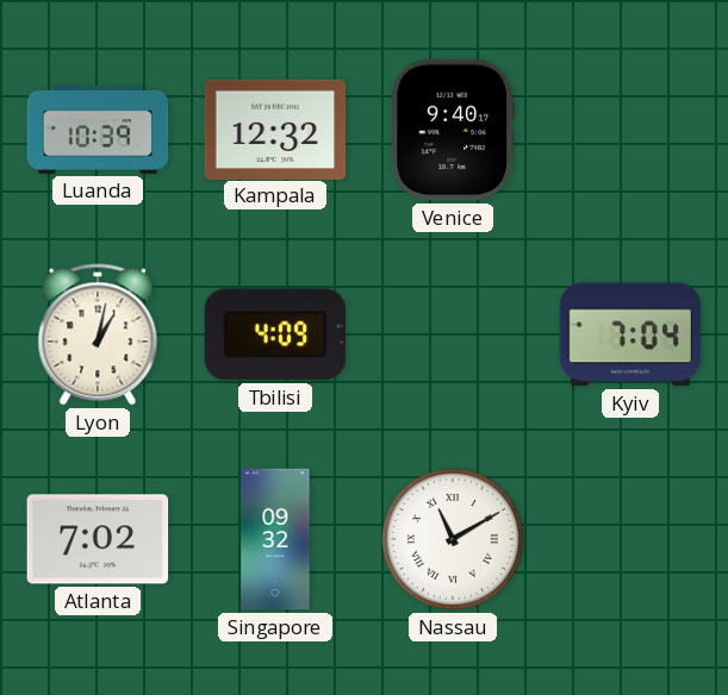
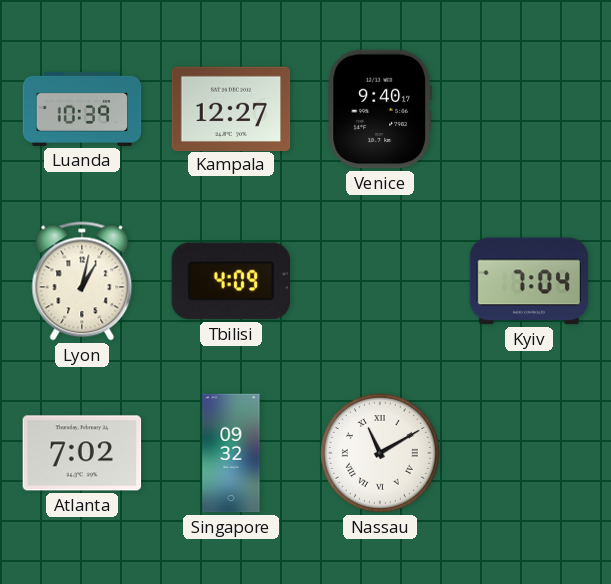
Kampala: 12:32 -> 12:27 (231, 108)
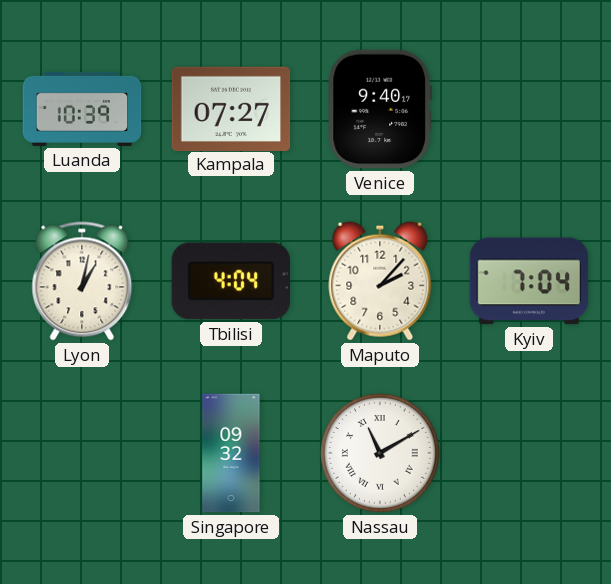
Kampala: 12:27 -> 07:27 (231, 108)
Tbilisi: 4:09 -> 4:04 (230, 281)
Maputo: none -> 2:07 (380, 281)
Atlanta: 7:02 -> none (82, 453)
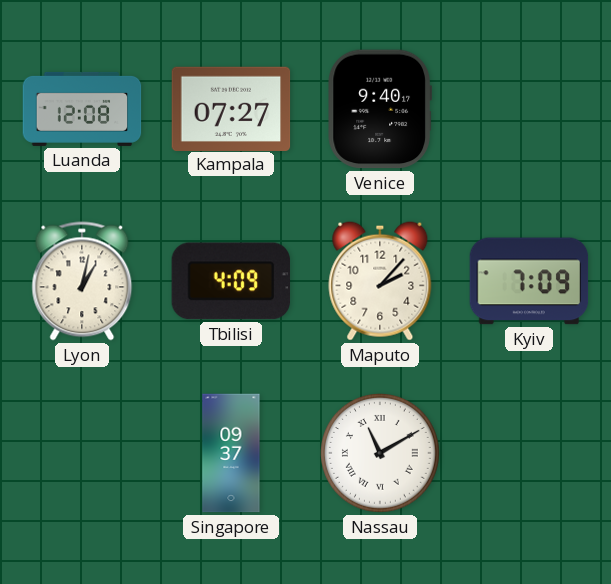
Luanda: 10:39 -> 12:08 (82, 109)
Tbilisi: 4:04 -> 4:09 (230, 281)
Kyiv: 7:04 -> 7:09 (529, 281)
Singapore: 09:32 -> 09:37 (231, 453)
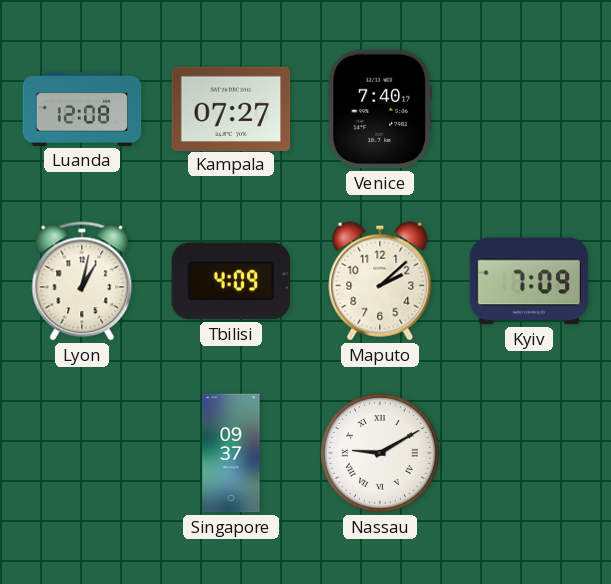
Venice: 9:40 -> 7:40 (380, 109)
Maputo: 2:07 -> 2:08 (380, 281)
Nassau: 11:10 -> 9:10 (381, 454)
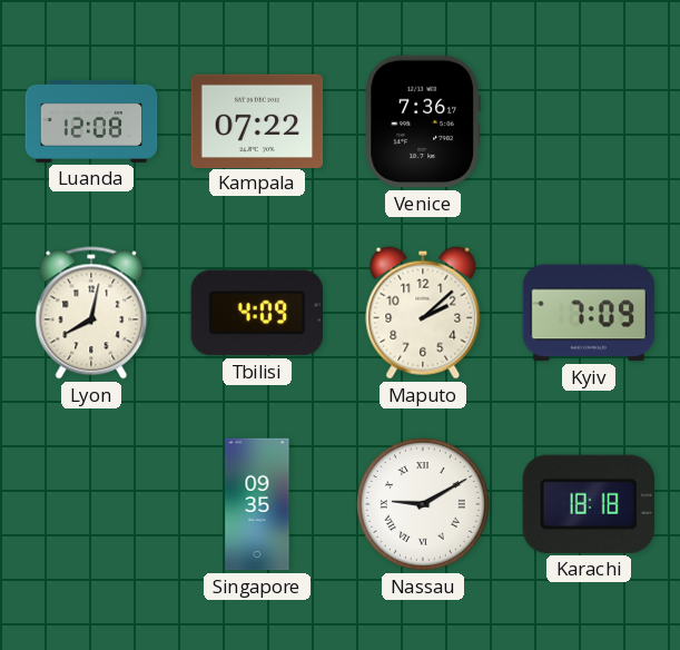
Kampala: 07:27 -> 07:22 (257, 120)
Venice: 7:40 -> 7:36 (423, 121)
Lyon: 1:02 -> 8:02 (91, 313)
Singapore: 09:37 -> 09:35 (257, 504)
Karachi: none -> 18:18 (589, 504)
